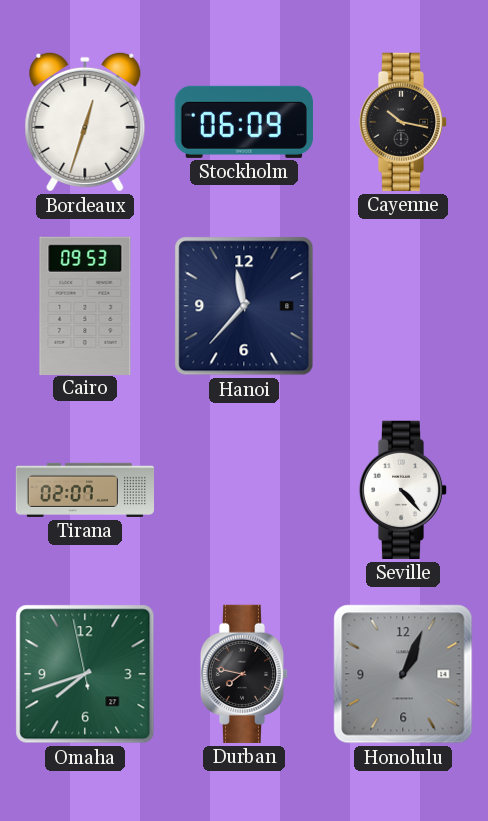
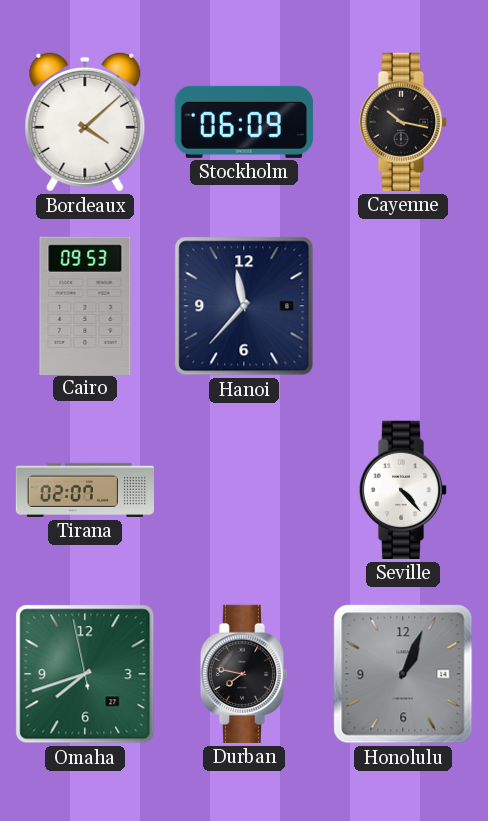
Bordeaux: 12:33 -> 4:08 (85, 122)
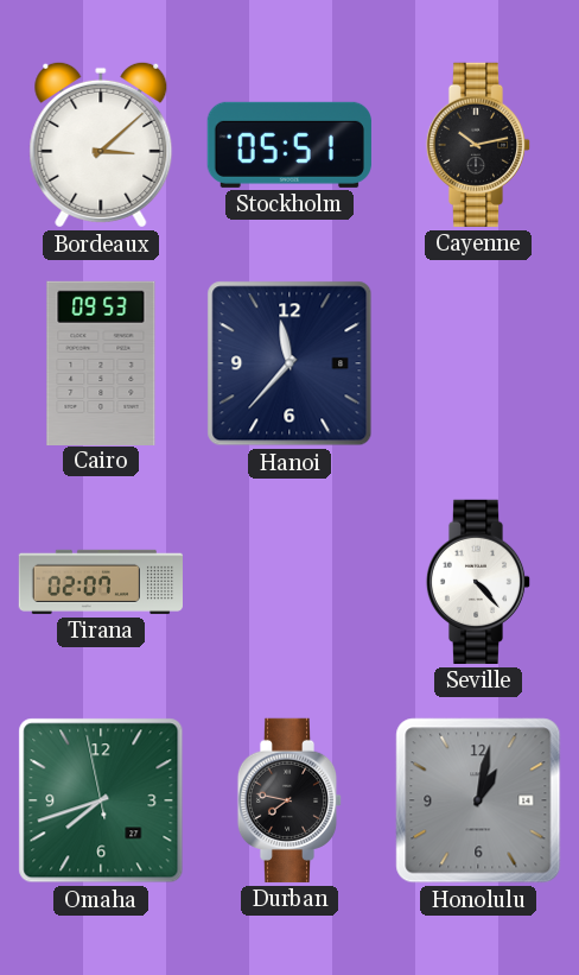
Bordeaux: 4:08 -> 3:08 (101, 145)
Stockholm: 06:09 -> 05:51 (289, 145)
Cayenne: 10:17 -> 10:13 (478, 145)
Honolulu: 1:04 -> 1:02 (478, 800)
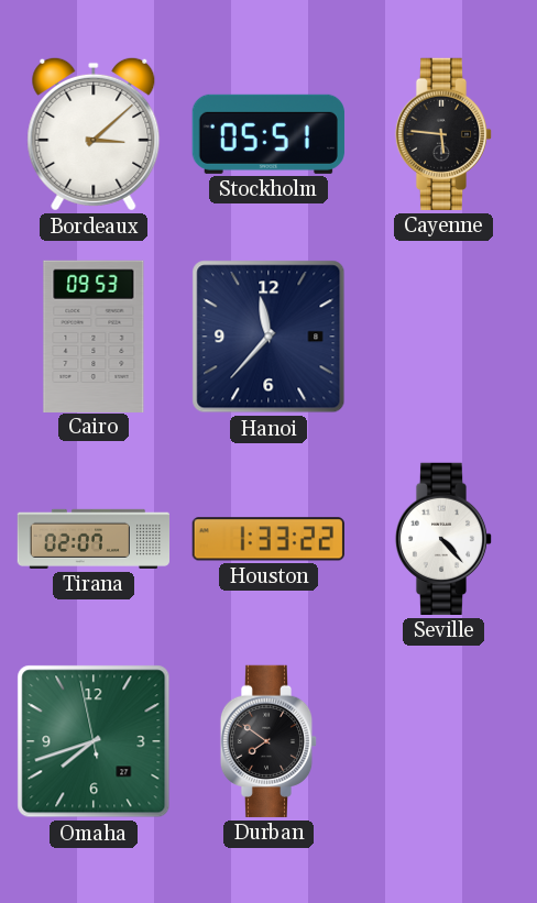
Cayenne: 10:13 -> 5:46 (443, 134)
Houston: none -> 1:33 (268, 539)
Durban: 7:47 -> 7:51 (268, 741)
Honolulu: 1:02 -> none (478, 800)
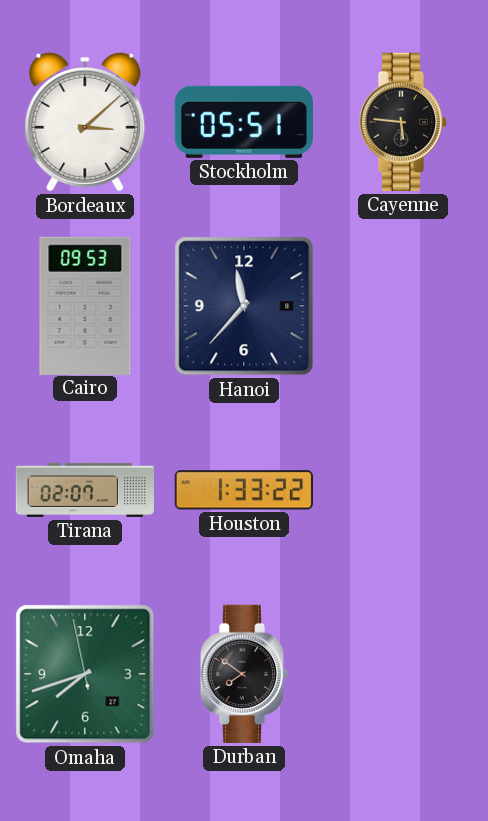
Seville: 4:23 -> none (443, 539)
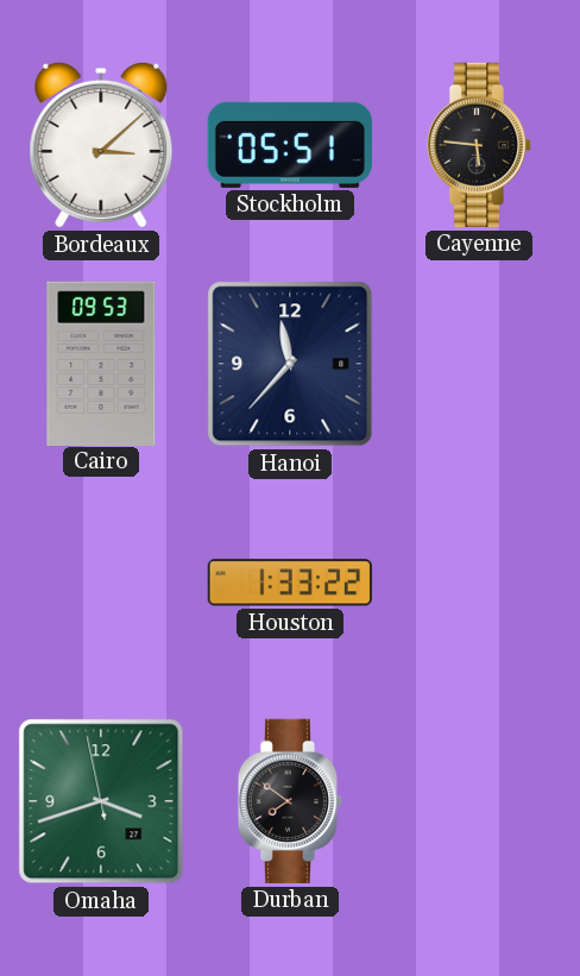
Tirana: 02:07 -> none (85, 490)
Omaha: 7:41 -> 3:41 (101, 801)
